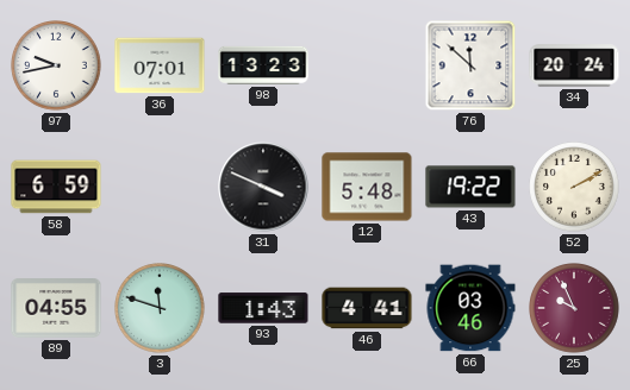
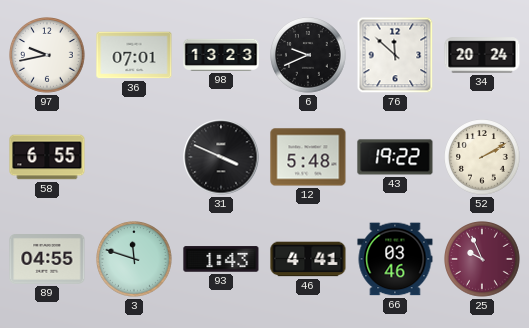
6: none -> 9:41 (308, 55)
58: 6:59 -> 6:55 (47, 157)
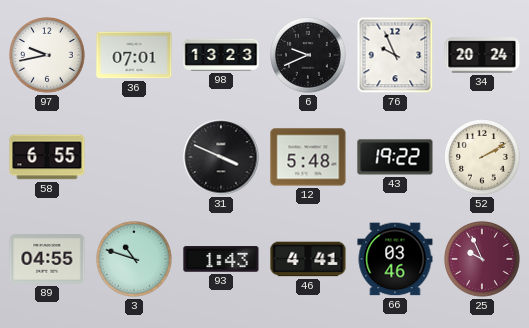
76: 11:52 -> 9:56 (395, 55)
3: 11:48 -> 10:48 (134, 259)
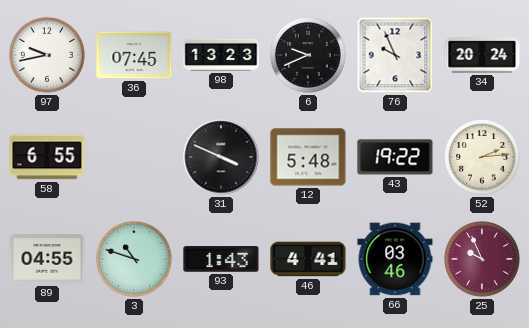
36: 07:01 -> 07:45 (134, 55)
52: 2:10 -> 2:14 (482, 157)
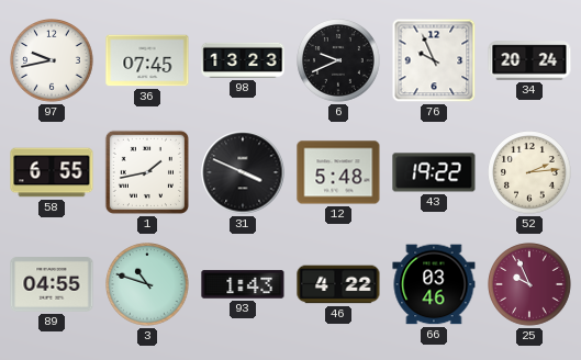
1: none -> 1:43 (147, 172)
46: 4:41 -> 4:22 (338, 284)
